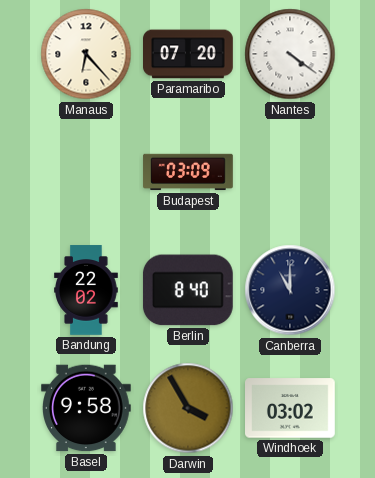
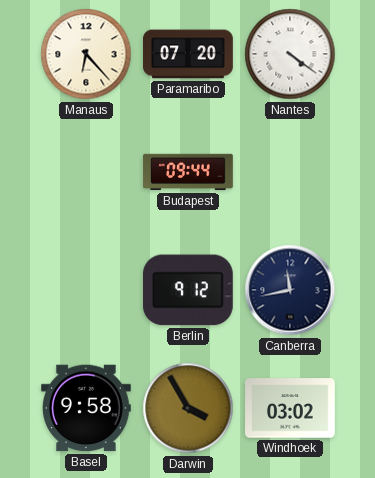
Budapest: 03:09 -> 09:44 (188, 172)
Bandung: 22:02 -> none (86, 290)
Berlin: 8:40 -> 9:12 (188, 290)
Canberra: 11:00 -> 11:43 (290, 290)
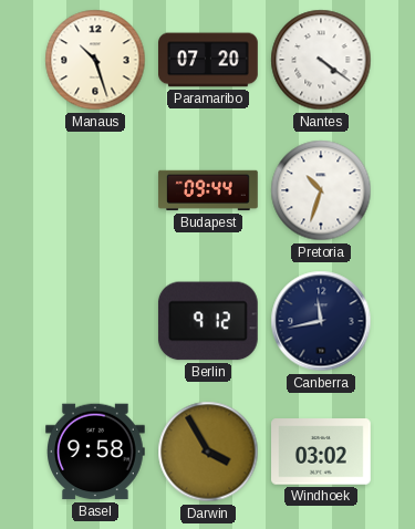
Manaus: 6:23 -> 10:27 (95, 60)
Pretoria: none -> 10:33 (321, 190)
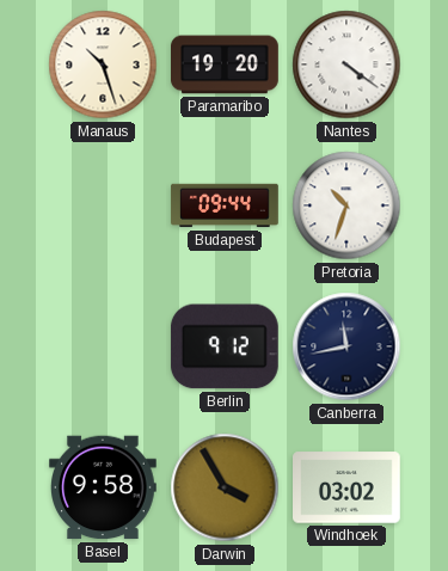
Paramaribo: 07:20 -> 19:20 (226, 65)
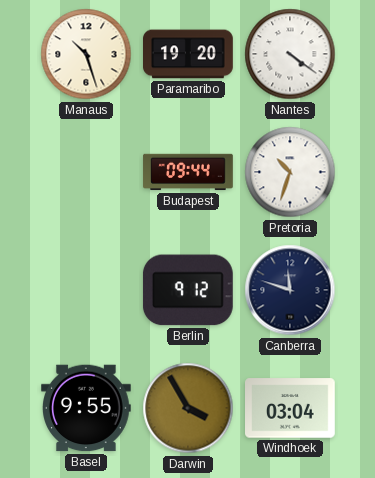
Canberra: 11:43 -> 11:48 (290, 290)
Basel: 9:58 -> 9:55 (87, 408)
Windhoek: 03:02 -> 03:04 (291, 408)
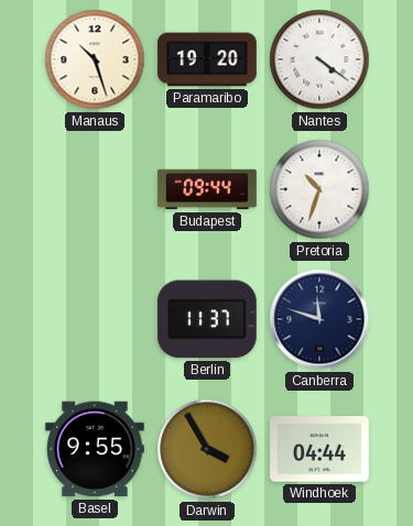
Berlin: 9:12 -> 11:37 (207, 319)
Windhoek: 03:04 -> 04:44 (320, 449)
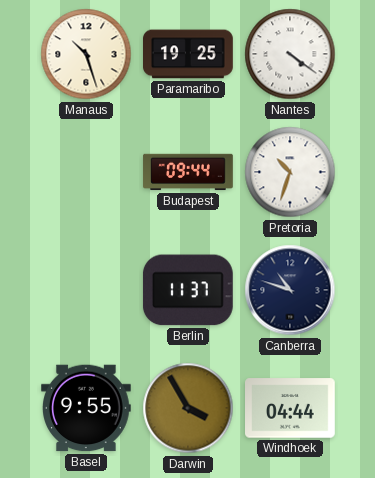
Paramaribo: 19:20 -> 19:25 (189, 54)
Canberra: 11:48 -> 10:48 (290, 290)
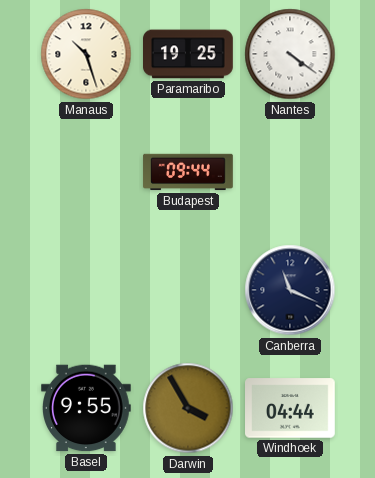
Pretoria: 10:33 -> none (290, 172)
Berlin: 11:37 -> none (188, 290)
Canberra: 10:48 -> 11:19 (290, 290)
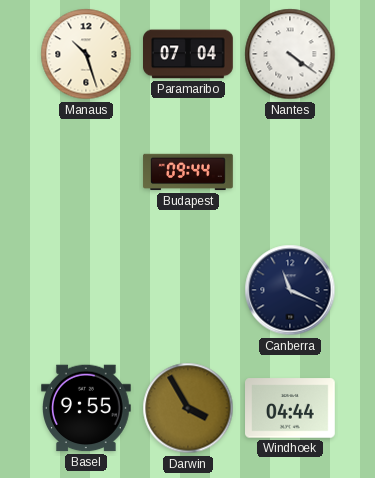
Paramaribo: 19:25 -> 07:04 (189, 54)
